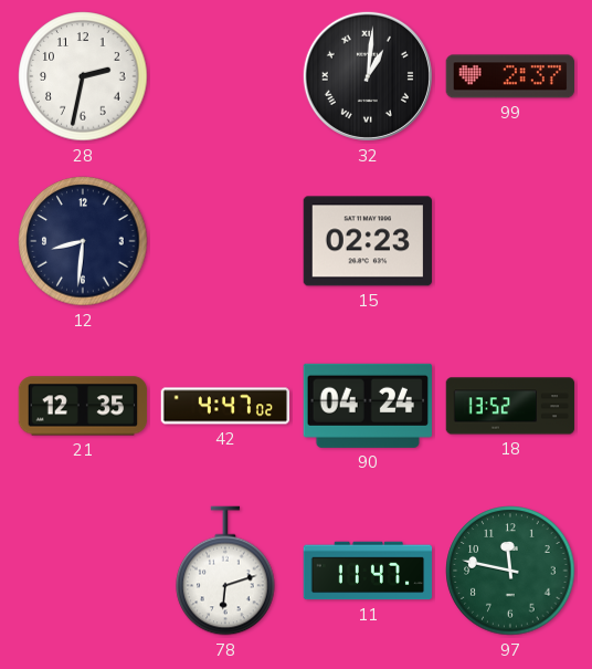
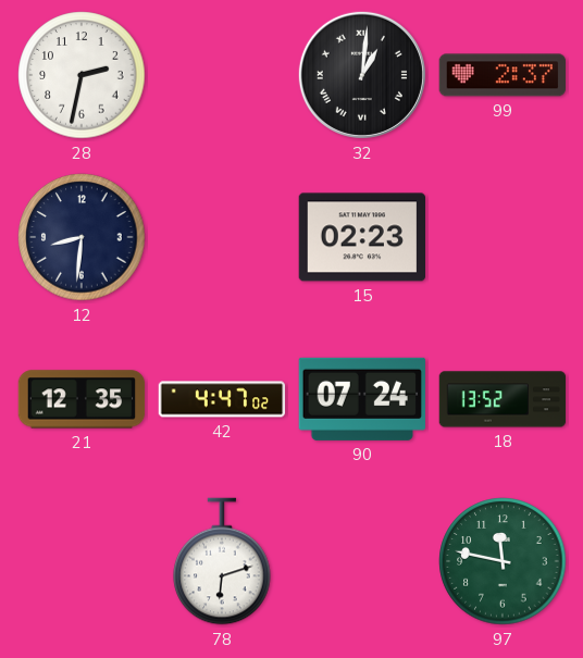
90: 04:24 -> 07:24 (361, 399)
11: 11:47 -> none (368, 571)
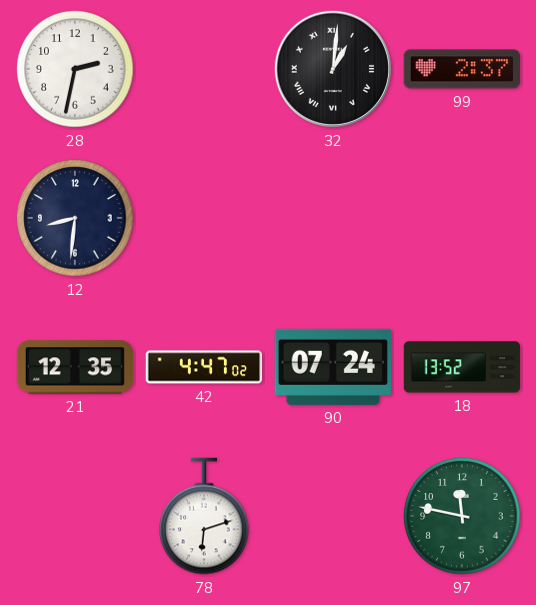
15: 02:23 -> none (361, 237)
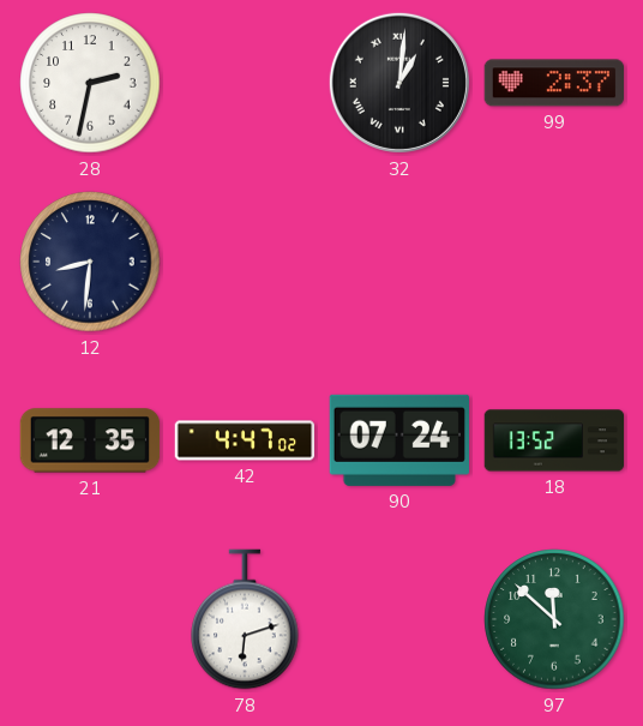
97: 11:47 -> 11:52 (554, 619)
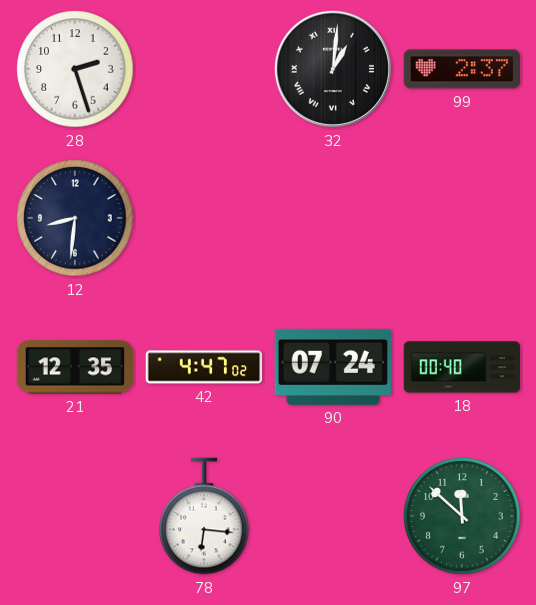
28: 2:32 -> 2:27 (75, 69)
18: 13:52 -> 00:40 (462, 367)
78: 6:12 -> 6:16 (204, 516)
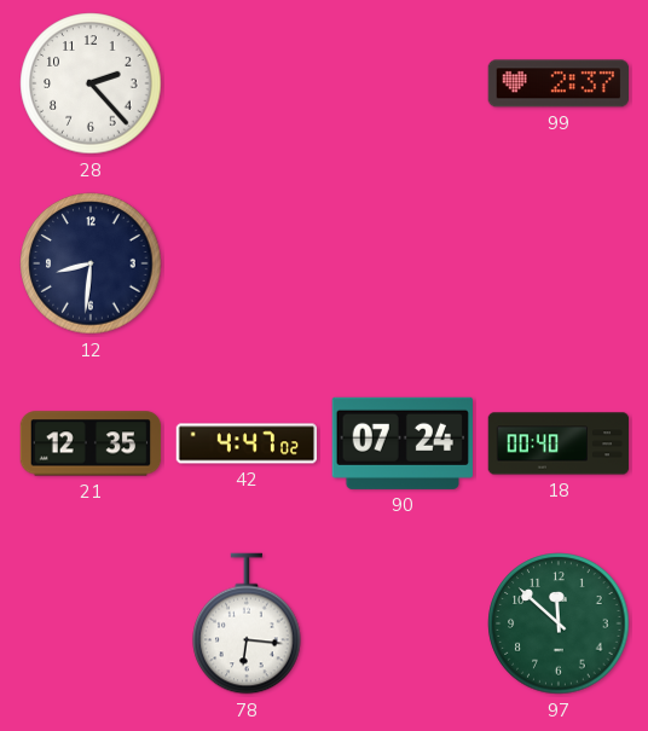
28: 2:27 -> 2:23 (91, 83)
32: 1:01 -> none (333, 69)
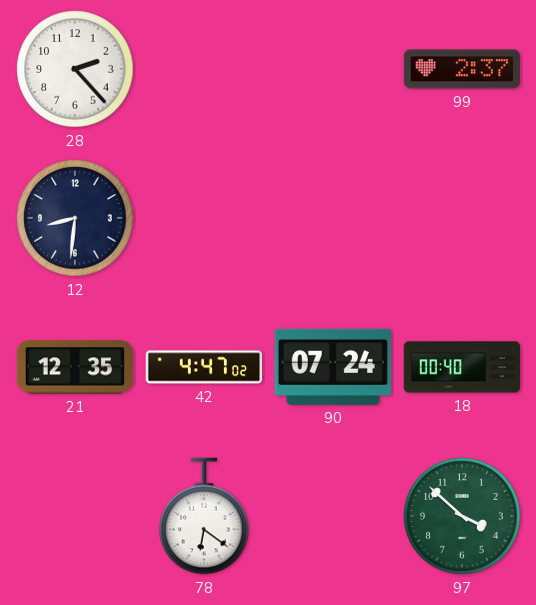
78: 6:16 -> 6:21 (204, 516)
97: 11:52 -> 3:52 (462, 516)
